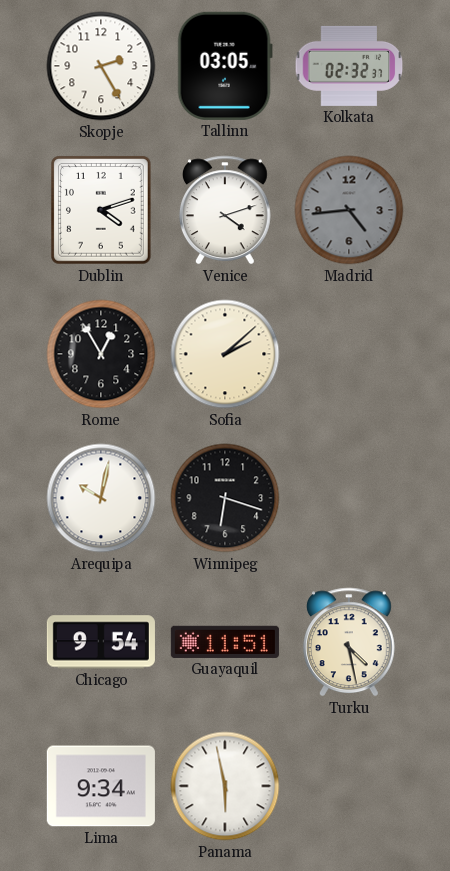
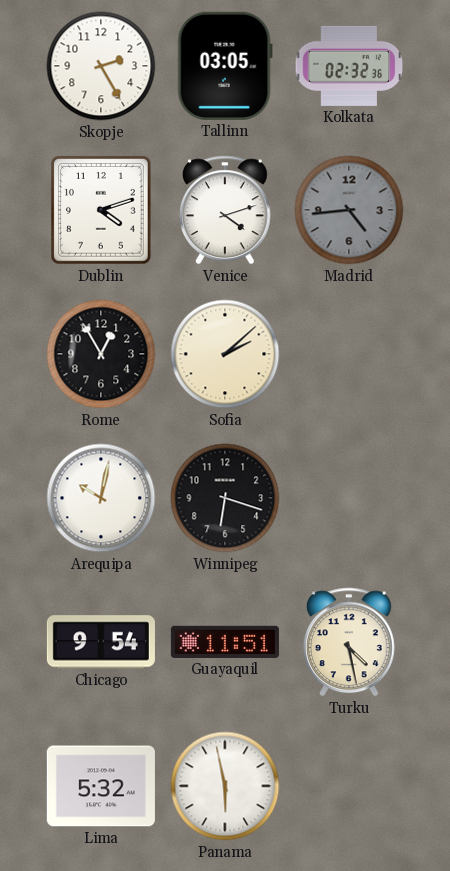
Kolkata: 02:32:37 -> 02:32:36 (349, 66)
Lima: 9:34 -> 5:32 (101, 786)
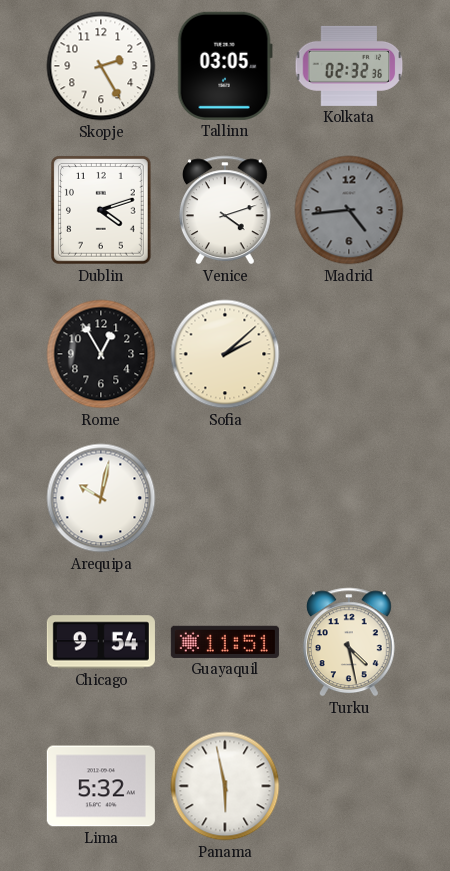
Winnipeg: 6:18 -> none (225, 498)
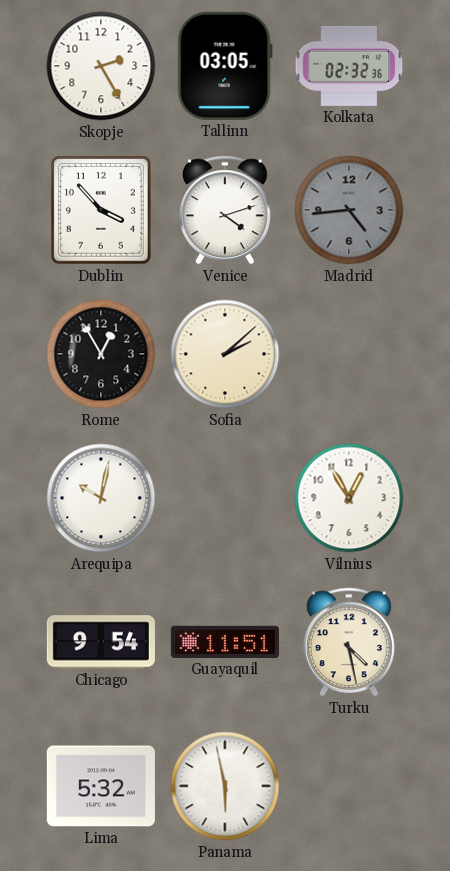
Dublin: 4:12 -> 3:53 (102, 211)
Vilnius: none -> 12:55 (349, 498)
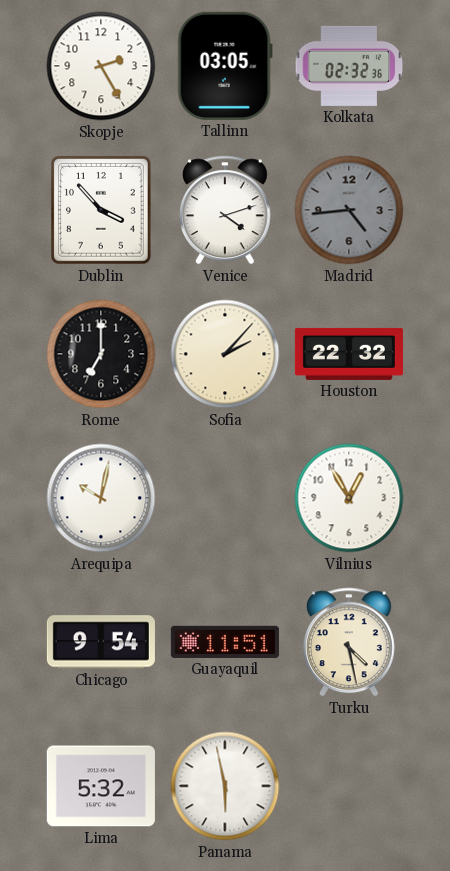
Rome: 12:55 -> 7:00 (101, 354)
Sofia: 2:08 -> 2:07 (225, 354)
Houston: none -> 22:32 (349, 354)
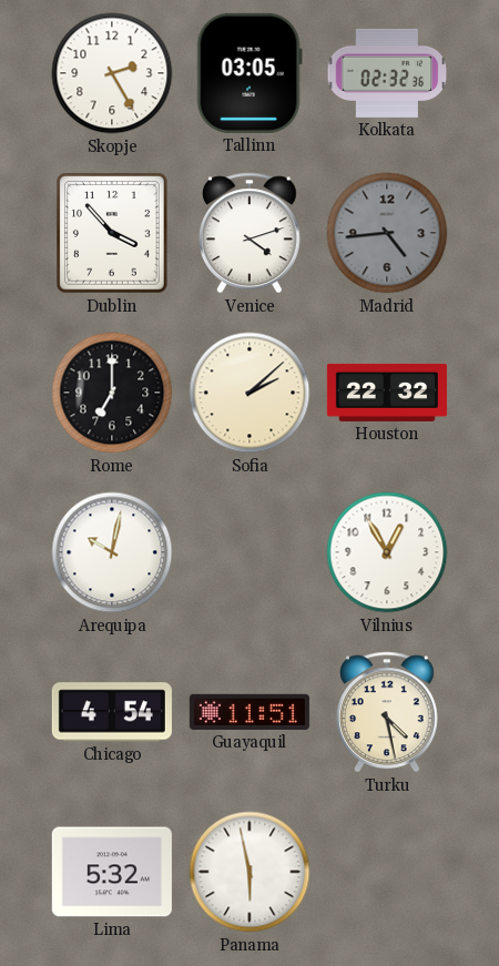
Sofia: 2:07 -> 2:08 (249, 393)
Chicago: 9:54 -> 4:54 (112, 712)
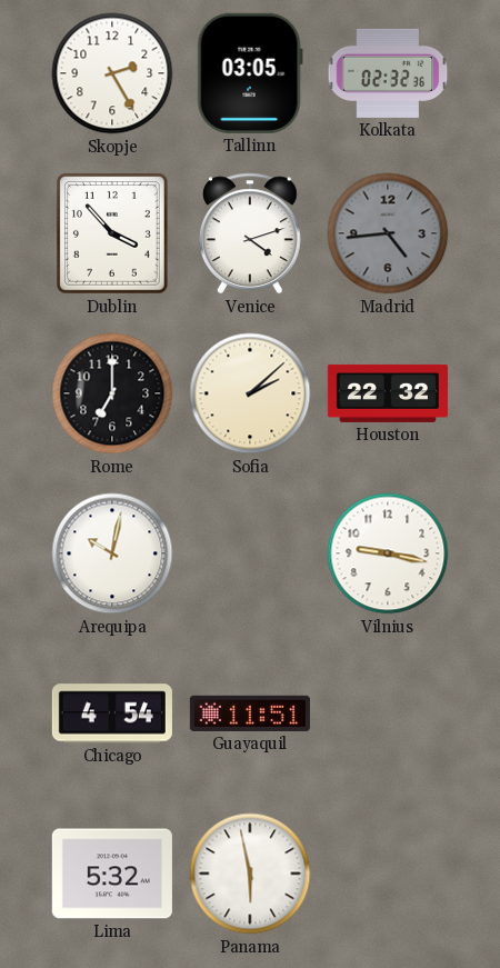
Vilnius: 12:55 -> 9:17 (388, 553)
Turku: 4:28 -> none (387, 712)
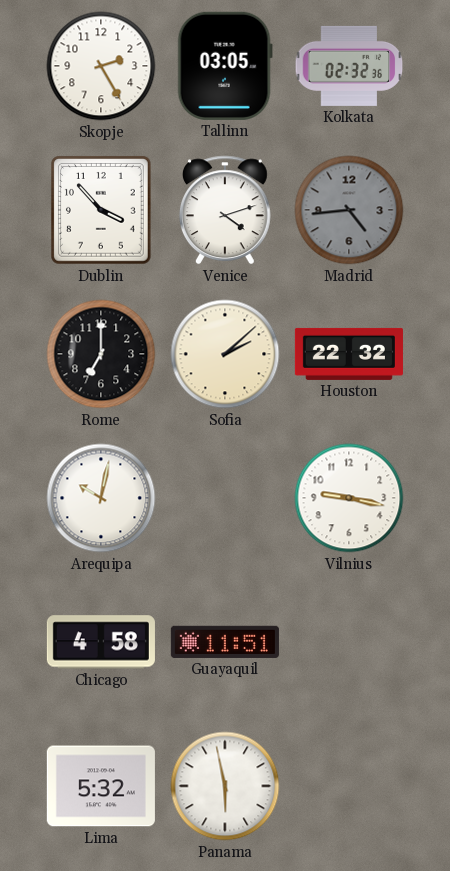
Chicago: 4:54 -> 4:58 (101, 642)
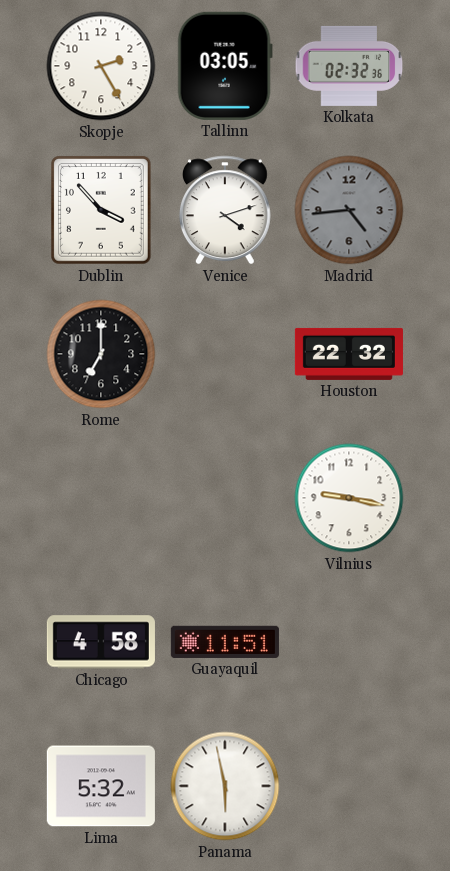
Sofia: 2:08 -> none (225, 354)
Arequipa: 10:02 -> none (101, 498)
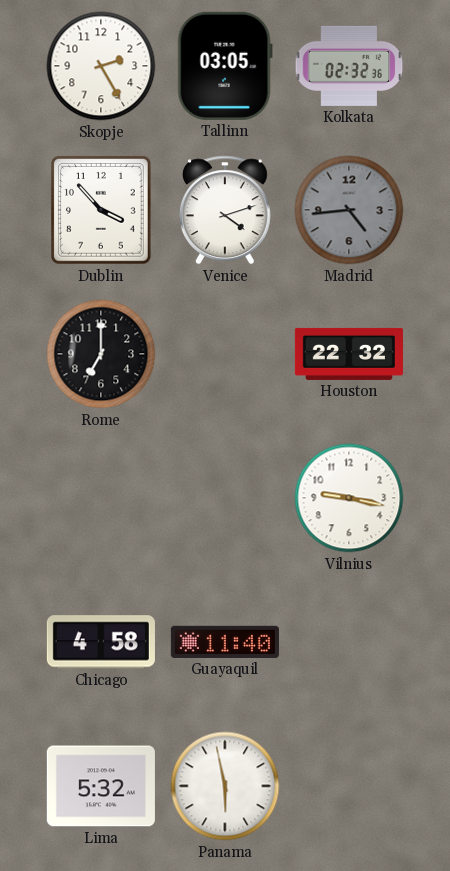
Guayaquil: 11:51 -> 11:40 (225, 642)
